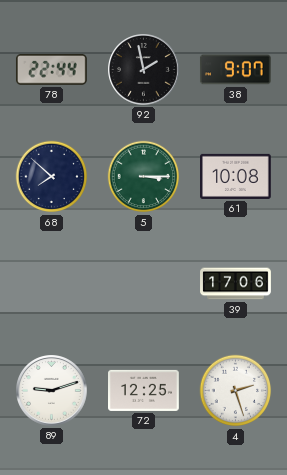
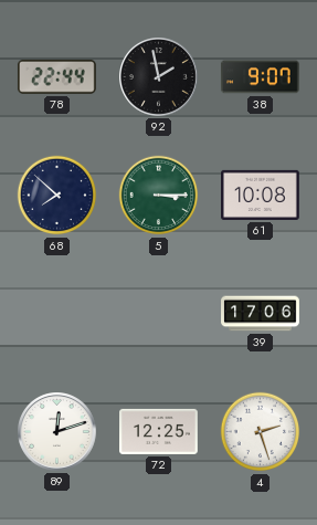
89: 9:12 -> 12:12 (57, 432)
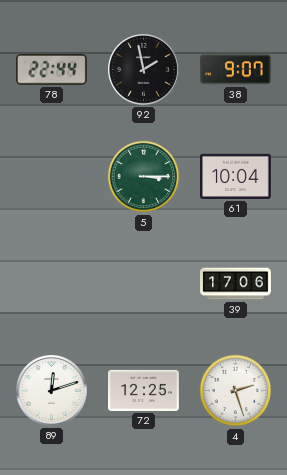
68: 7:52 -> none (57, 196)
61: 10:08 -> 10:04 (236, 176)
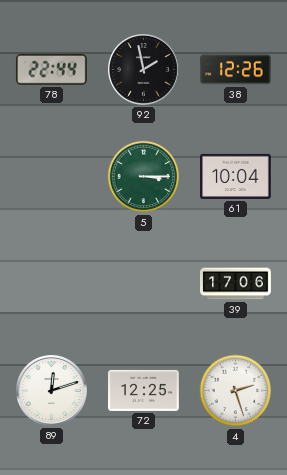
38: 9:07 -> 12:26 (236, 70)
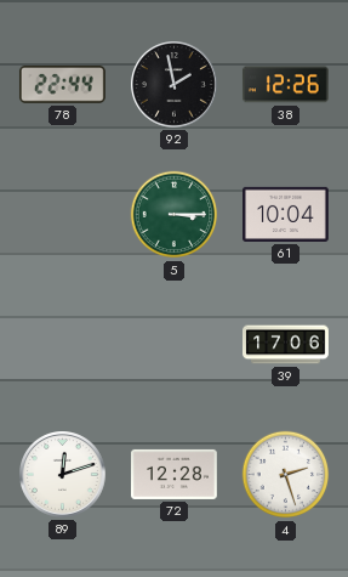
72: 12:25 -> 12:28 (175, 474)
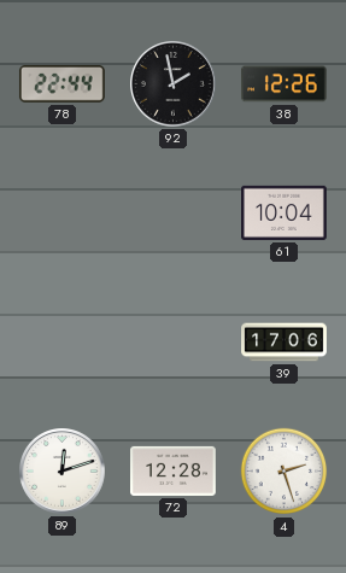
5: 3:15 -> none (175, 215)
